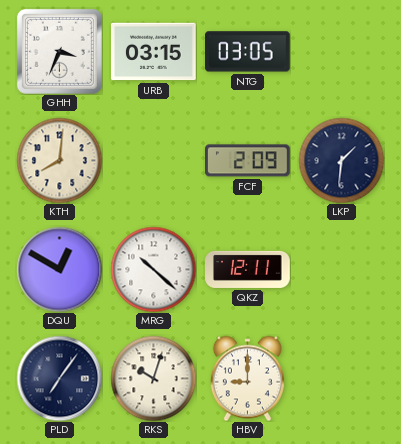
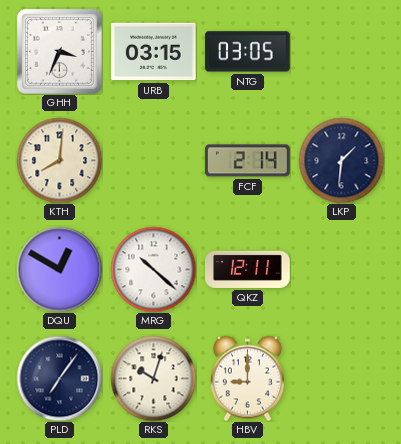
FCF: 2:09 -> 2:14 (248, 161)
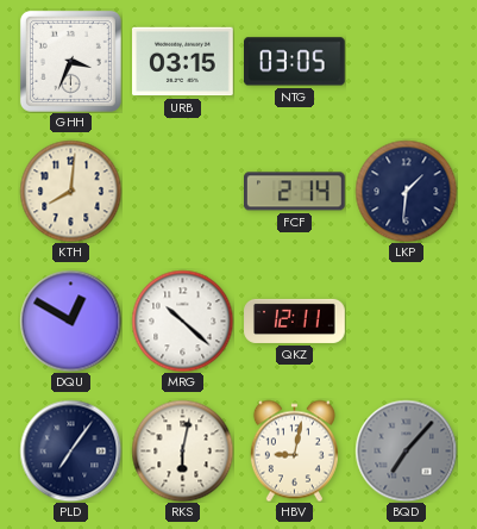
RKS: 10:03 -> 6:02 (182, 450)
HBV: 9:00 -> 9:02 (294, 450)
BQD: none -> 7:07 (406, 450)
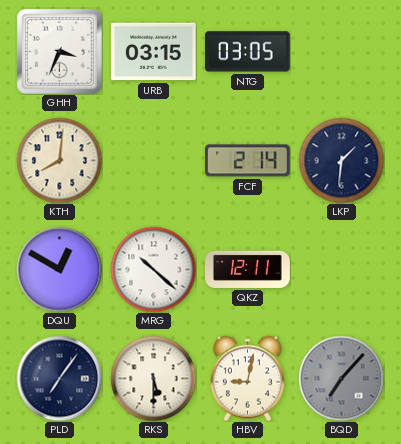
RKS: 6:02 -> 5:30 (153, 378)
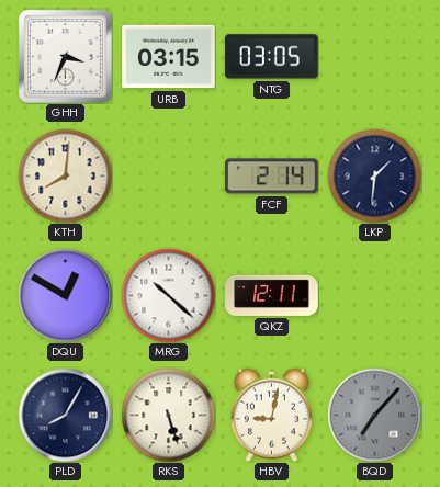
PLD: 7:06 -> 8:05 (65, 415)
RKS: 5:30 -> 5:27 (168, 415)
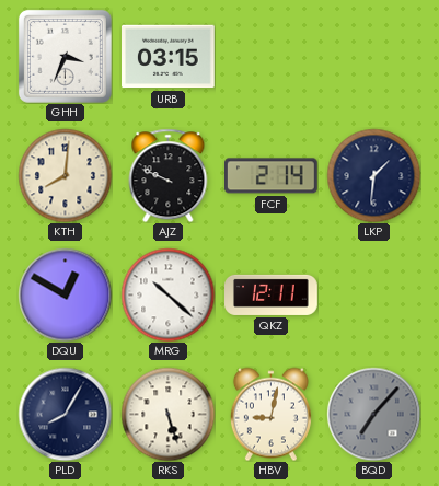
NTG: 03:05 -> none (272, 57)
AJZ: none -> 9:49 (169, 175)
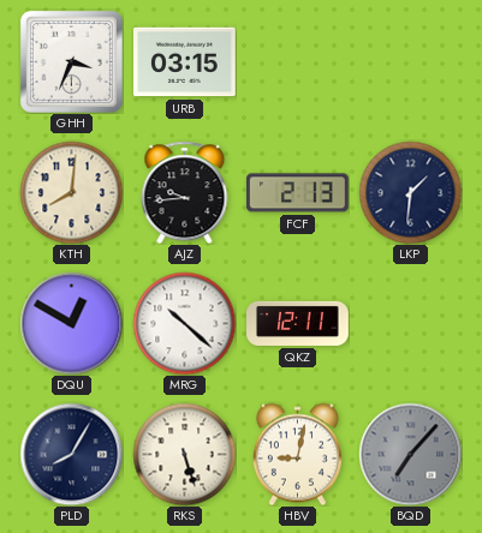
AJZ: 9:49 -> 9:44 (185, 192)
FCF: 2:14 -> 2:13 (298, 193)
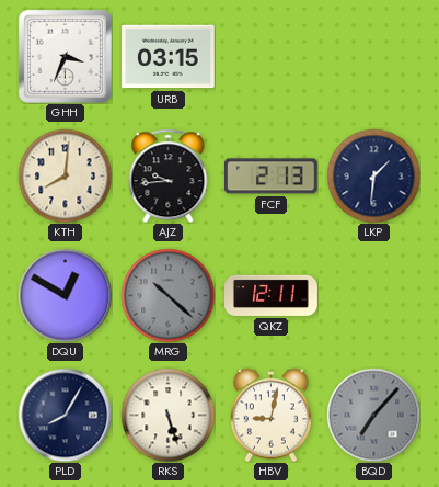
MRG dial: white -> grey (167, 295)
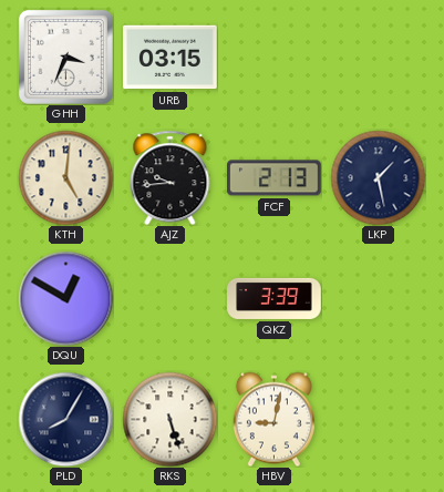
KTH: 8:01 -> 5:01 (65, 177)
LKP: 1:31 -> 1:28 (378, 177)
MRG: 10:22 -> none (167, 295)
QKZ: 12:11 -> 3:39 (275, 298)
BQD: 7:07 -> none (373, 415)
